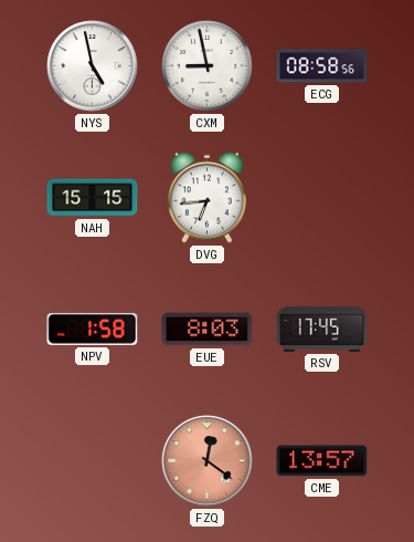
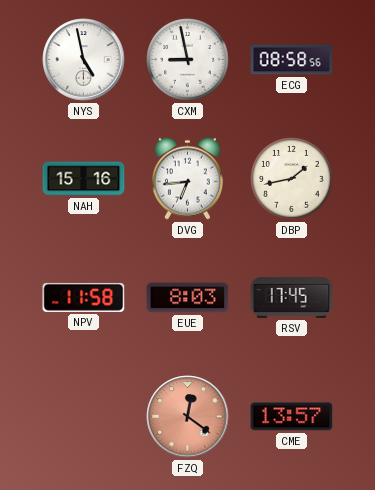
NAH: 15:15 -> 15:16 (84, 179)
DBP: none -> 1:43 (292, 179)
NPV: 1:58 -> 11:58 (84, 297)
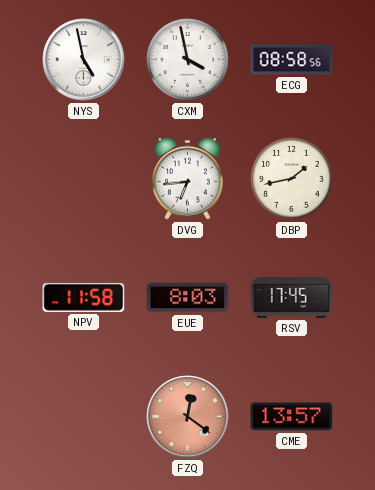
CXM: 8:58 -> 3:58 (188, 60)
NAH: 15:16 -> none (84, 179)
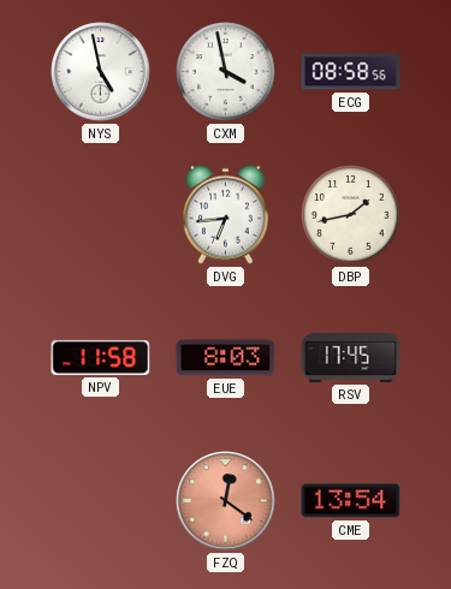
CME: 13:57 -> 13:54 (351, 501)
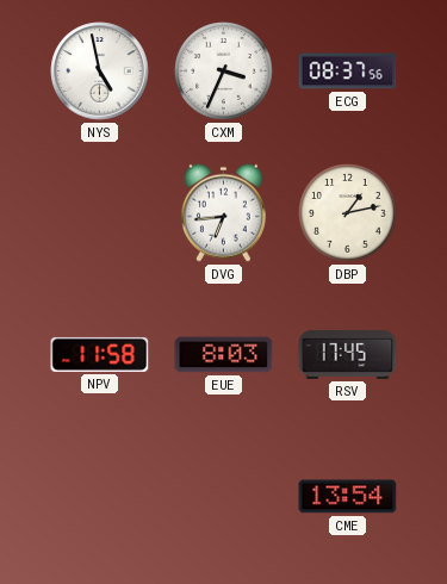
CXM: 3:58 -> 3:34 (224, 72)
ECG: 08:58 -> 08:37 (348, 72)
DBP: 1:43 -> 1:13 (348, 213)
FZQ: 12:21 -> none (226, 501)
